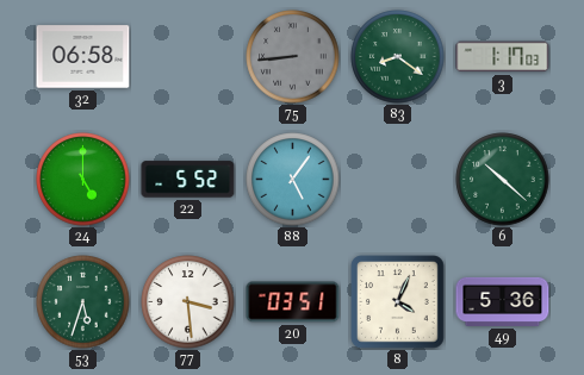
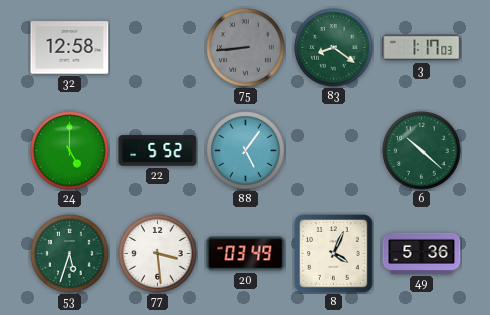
32: 06:58 -> 12:58 (70, 48)
20: 03:51 -> 03:49 (246, 254)
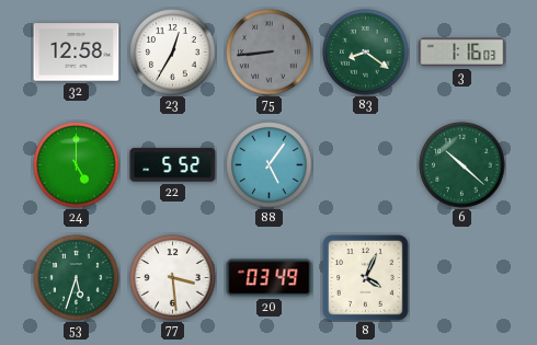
23: none -> 12:35 (173, 53)
3: 1:17 -> 1:16 (462, 53)
49: 5:36 -> none (422, 253)
